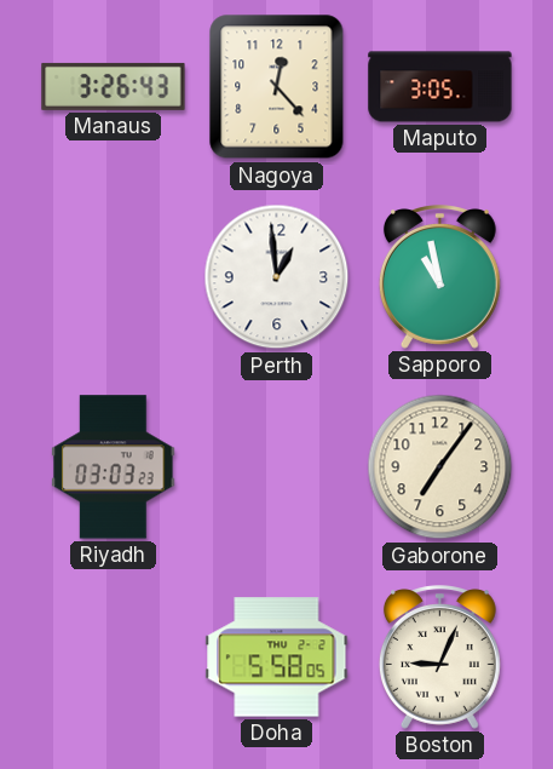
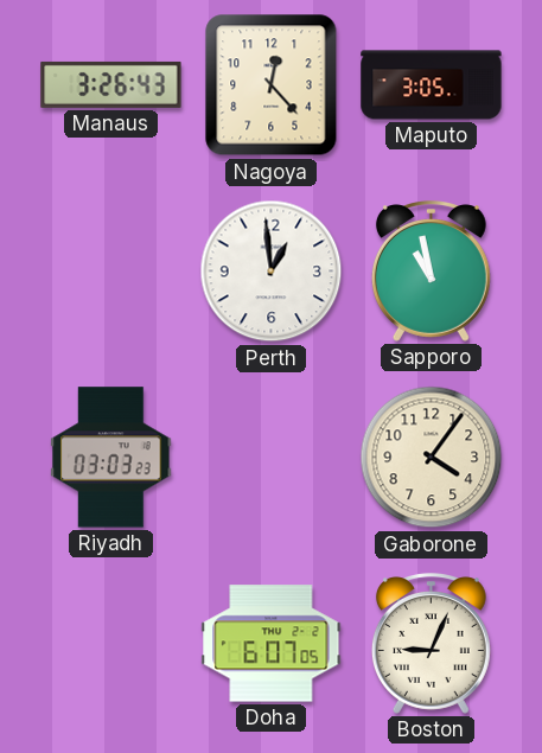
Gaborone: 7:06 -> 4:06 (432, 458)
Doha: 5:58 -> 6:07 (272, 644)
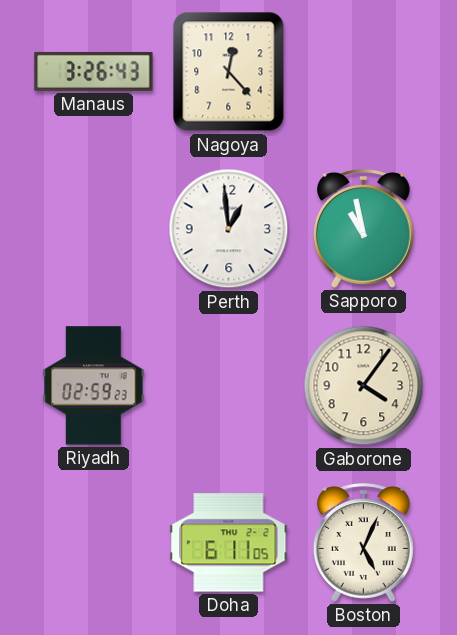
Maputo: 3:05 -> none (432, 85)
Riyadh: 03:03 -> 02:59 (94, 386)
Doha: 6:07 -> 6:11 (229, 543)
Boston: 9:04 -> 5:04 (363, 543)
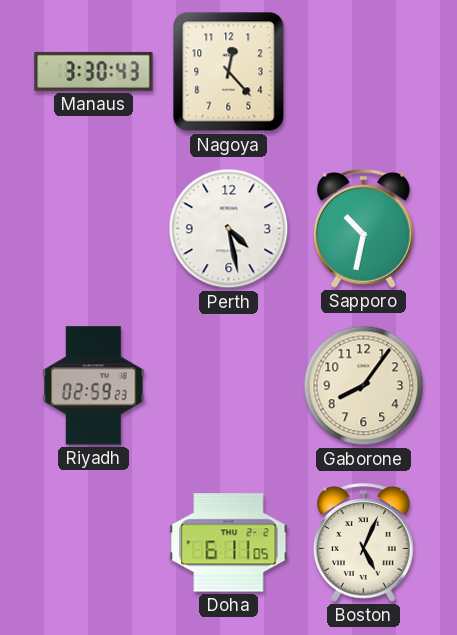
Manaus: 3:26 -> 3:30 (94, 71)
Perth: 12:59 -> 4:28 (229, 229)
Sapporo: 10:58 -> 10:32 (363, 229)
Gaborone: 4:06 -> 8:06 (364, 386)
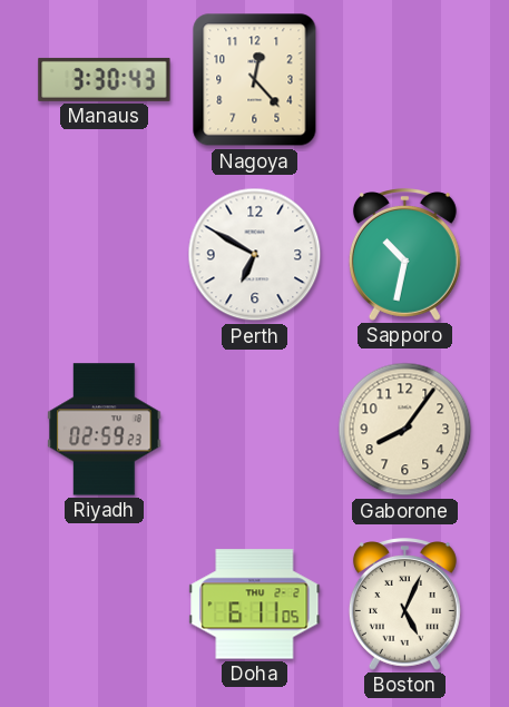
Perth: 4:28 -> 6:50 (255, 255)
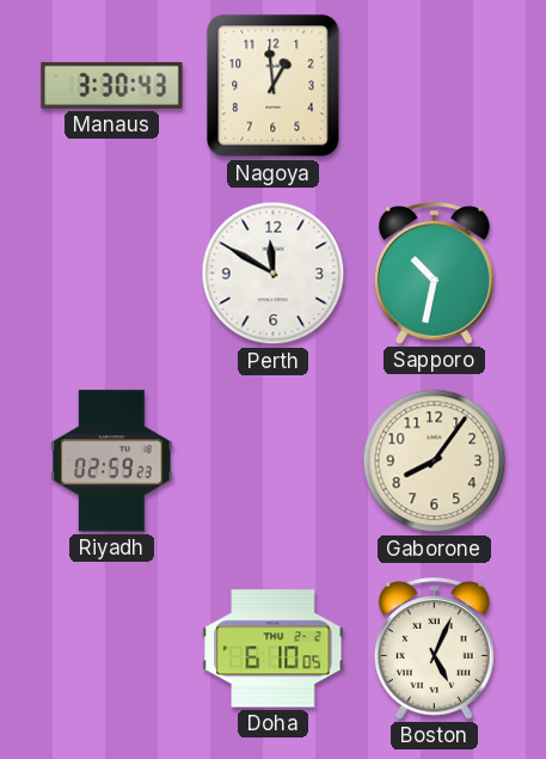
Nagoya: 12:23 -> 12:59 (274, 86)
Perth: 6:50 -> 11:50 (274, 274)
Doha: 6:11 -> 6:10 (274, 649)
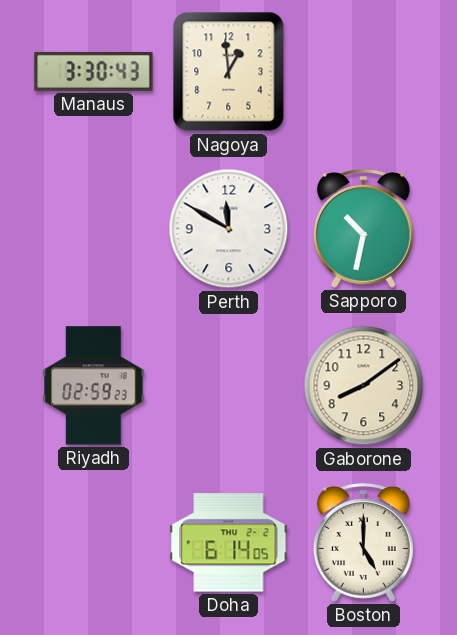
Gaborone: 8:06 -> 8:09 (364, 386)
Doha: 6:10 -> 6:14 (229, 543)
Boston: 5:04 -> 5:00 (363, 543)
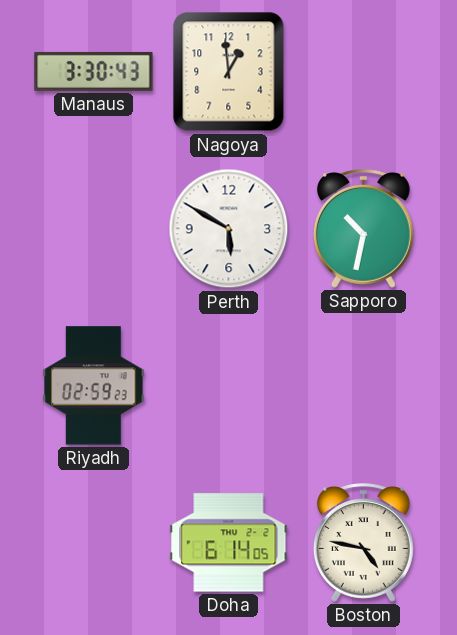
Perth: 11:50 -> 5:50 (229, 229)
Gaborone: 8:09 -> none (364, 386)
Boston: 5:00 -> 4:47 (363, 543)
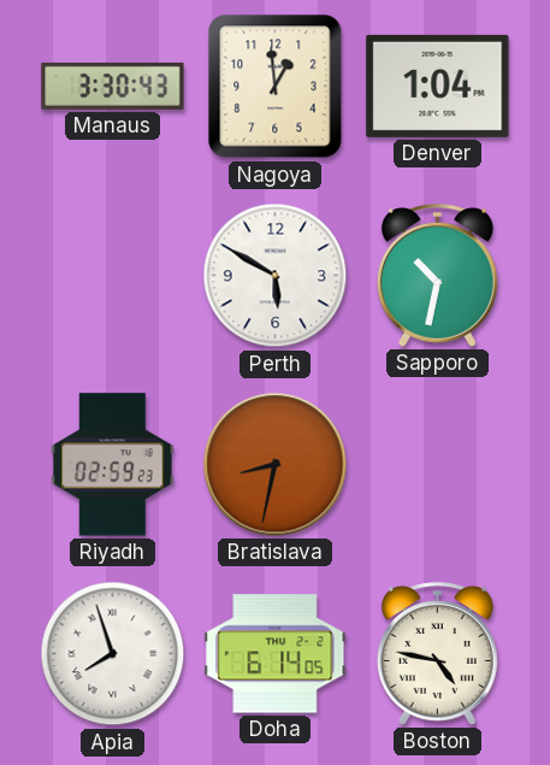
Denver: none -> 1:04 (438, 86)
Bratislava: none -> 8:32 (276, 465)
Apia: none -> 7:57 (113, 654)
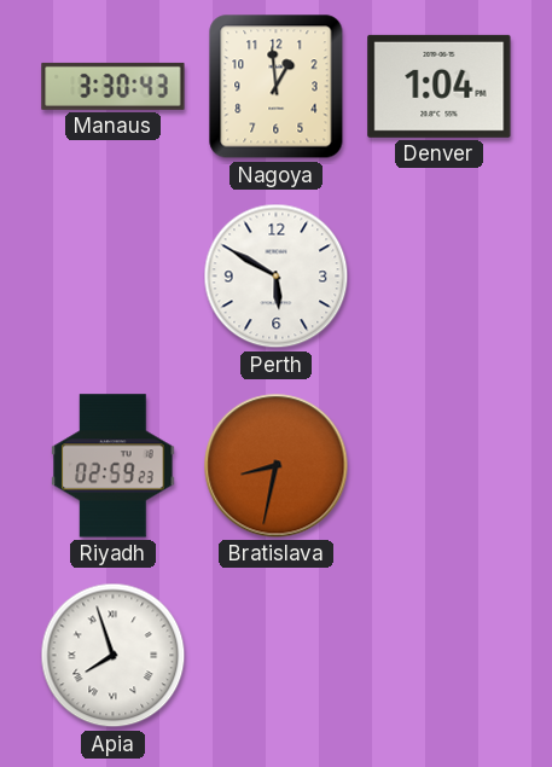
Sapporo: 10:32 -> none (437, 276)
Doha: 6:14 -> none (276, 654)
Boston: 4:47 -> none (437, 654)
